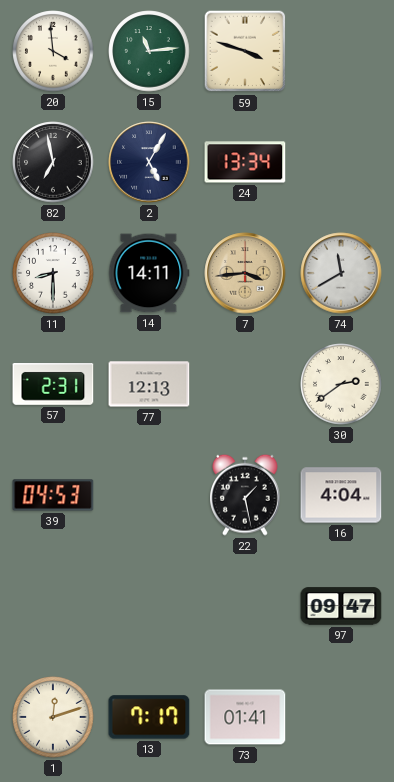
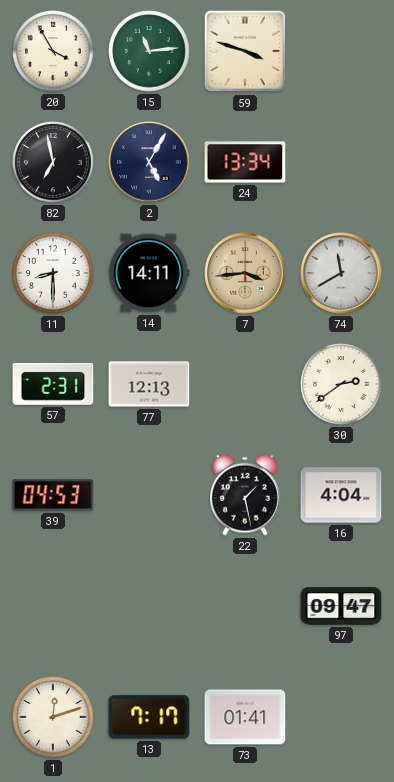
20: 3:59 -> 3:55 (53, 51)
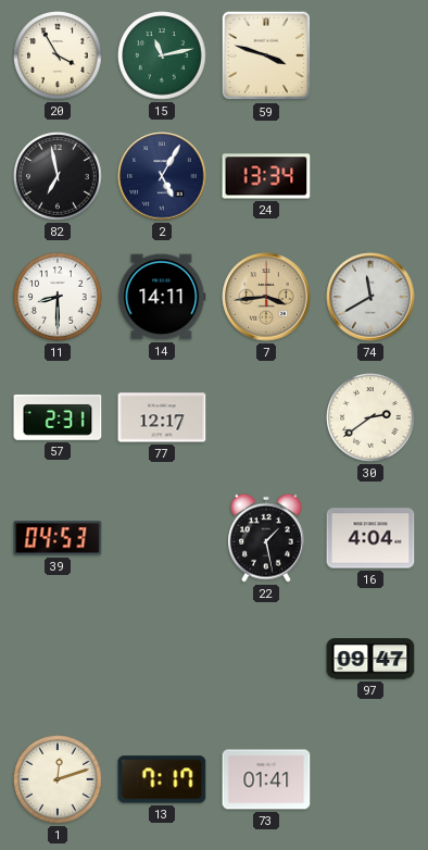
15: 11:14 -> 11:13 (162, 55)
77: 12:13 -> 12:17 (162, 417)
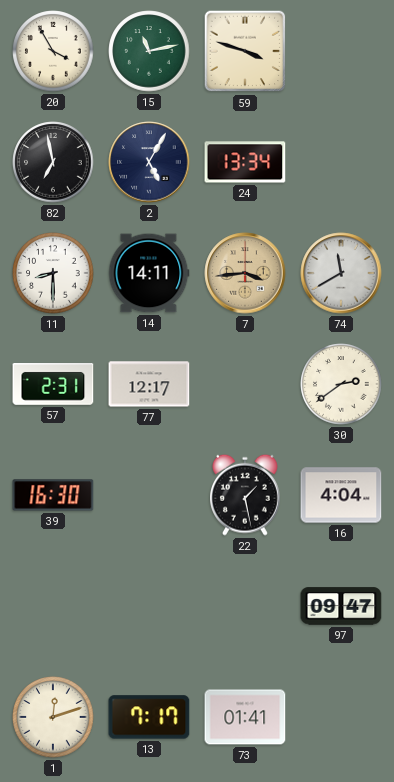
39: 04:53 -> 16:30 (53, 495)
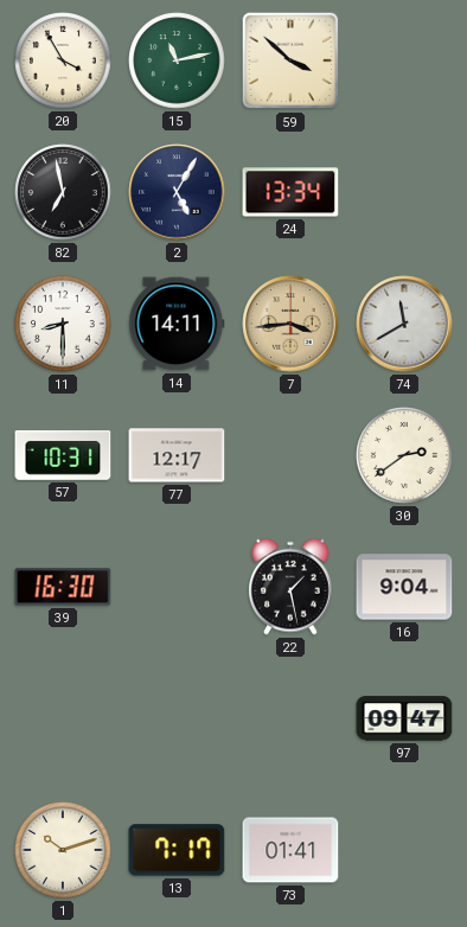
59: 3:48 -> 3:52 (290, 60)
57: 2:31 -> 10:31 (63, 456)
16: 4:04 -> 9:04 (404, 587)
1: 12:12 -> 10:12 (63, 850)
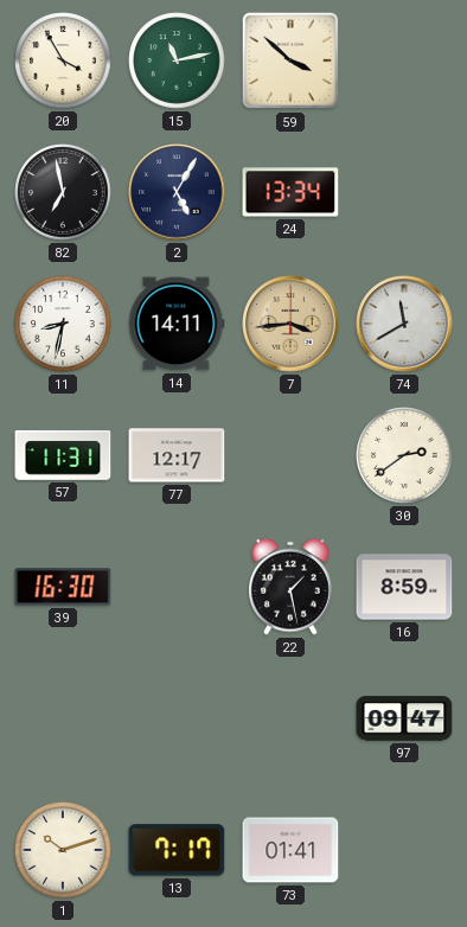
11: 8:30 -> 8:32 (63, 324)
57: 10:31 -> 11:31 (63, 456)
16: 9:04 -> 8:59 (404, 587)
